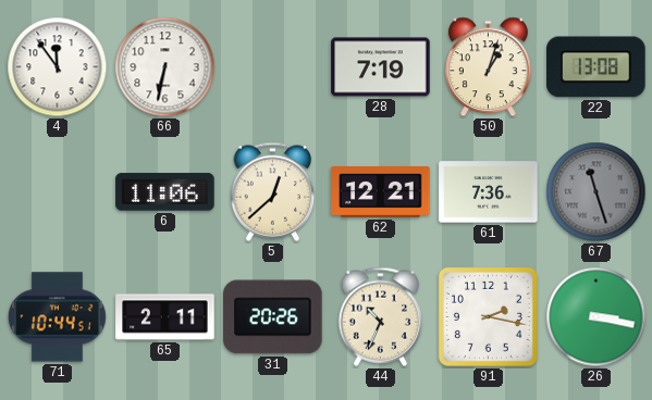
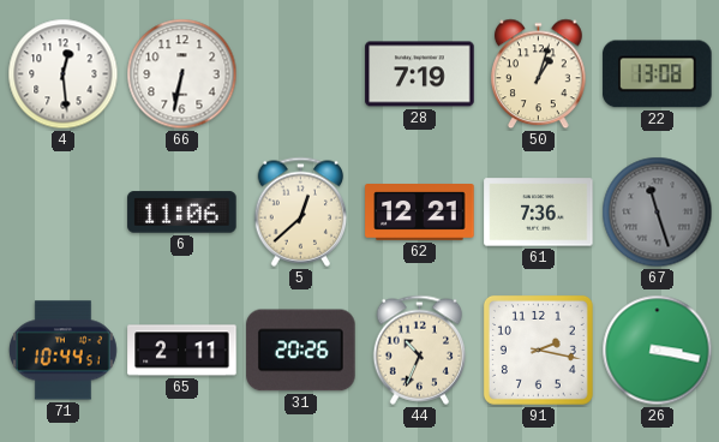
4: 11:54 -> 12:29 (64, 74)
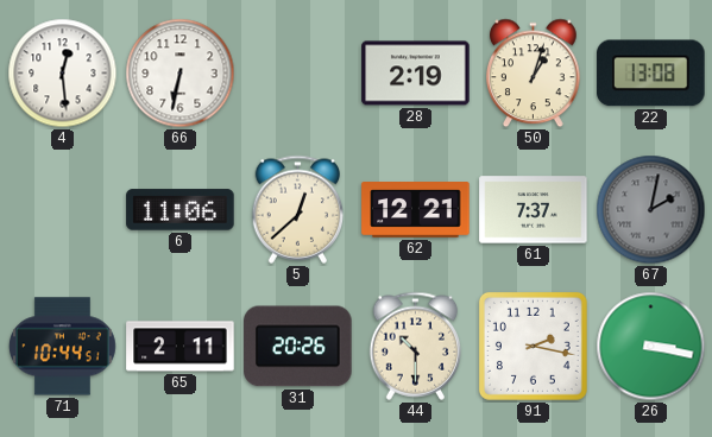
28: 7:19 -> 2:19 (416, 74)
61: 7:36 -> 7:37 (534, 210)
67: 11:27 -> 2:02 (651, 210)
44: 10:34 -> 10:30 (416, 346)
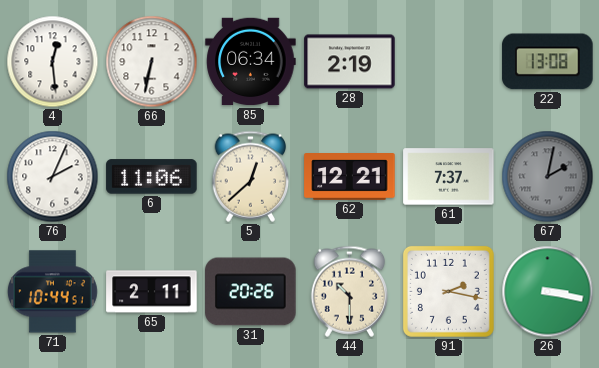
85: none -> 06:34 (251, 62)
50: 1:03 -> none (534, 74)
76: none -> 2:04 (53, 177)
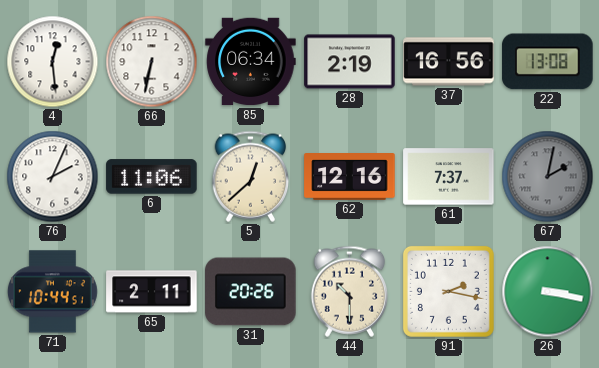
37: none -> 16:56 (449, 62)
62: 12:21 -> 12:16 (350, 177)
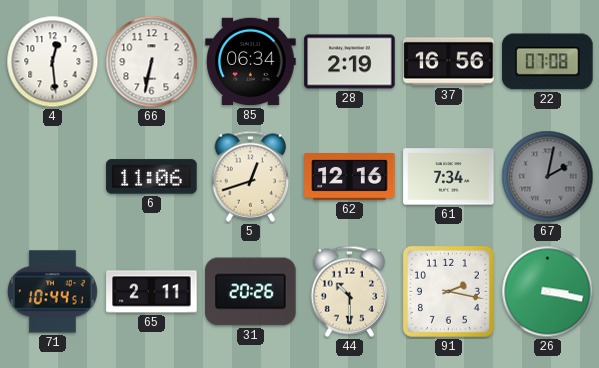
22: 13:08 -> 07:08 (548, 62)
76: 2:04 -> none (53, 177)
5: 12:38 -> 12:42 (251, 176)
61: 7:37 -> 7:34 (449, 177)
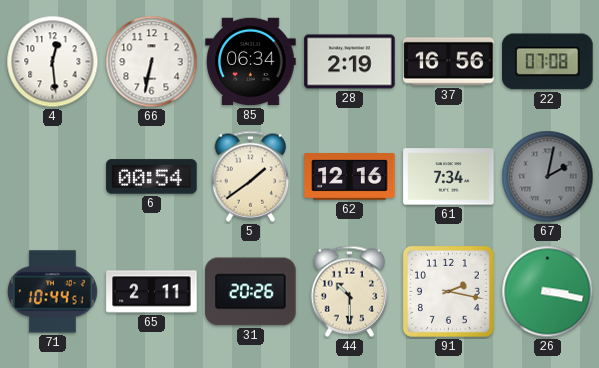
6: 11:06 -> 00:54 (152, 177)
5: 12:42 -> 1:39 (251, 176)
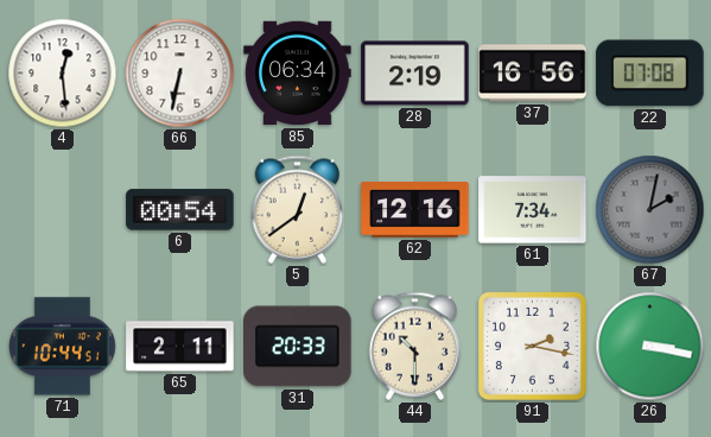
5: 1:39 -> 12:39 (298, 209)
31: 20:26 -> 20:33 (298, 347)
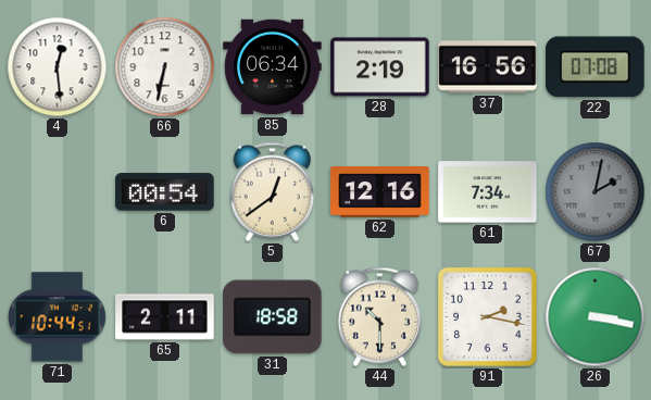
31: 20:33 -> 18:58 (273, 317)
